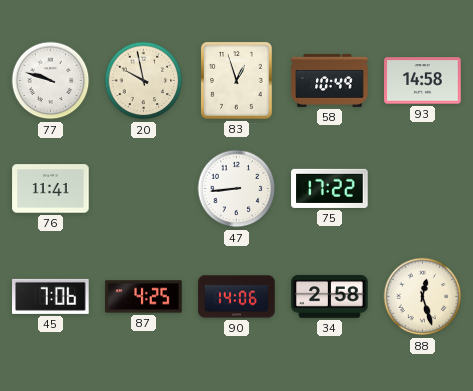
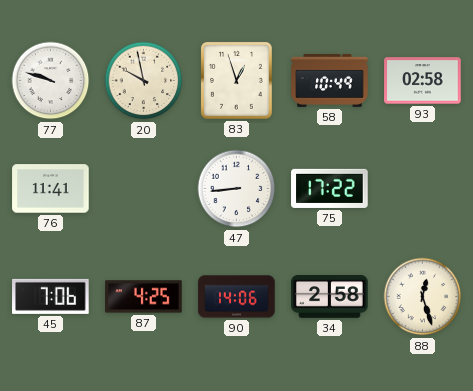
93: 14:58 -> 02:58 (423, 81)
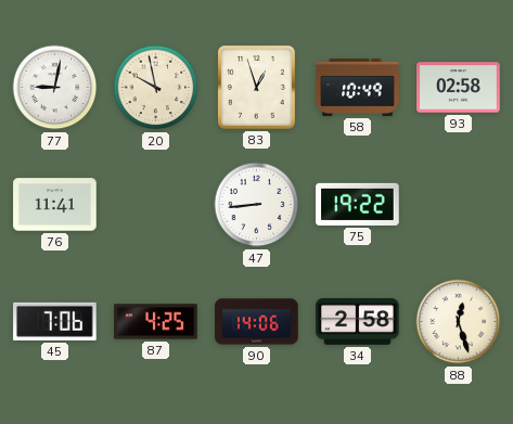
77: 9:48 -> 9:02 (55, 88)
75: 17:22 -> 19:22 (358, 204)
